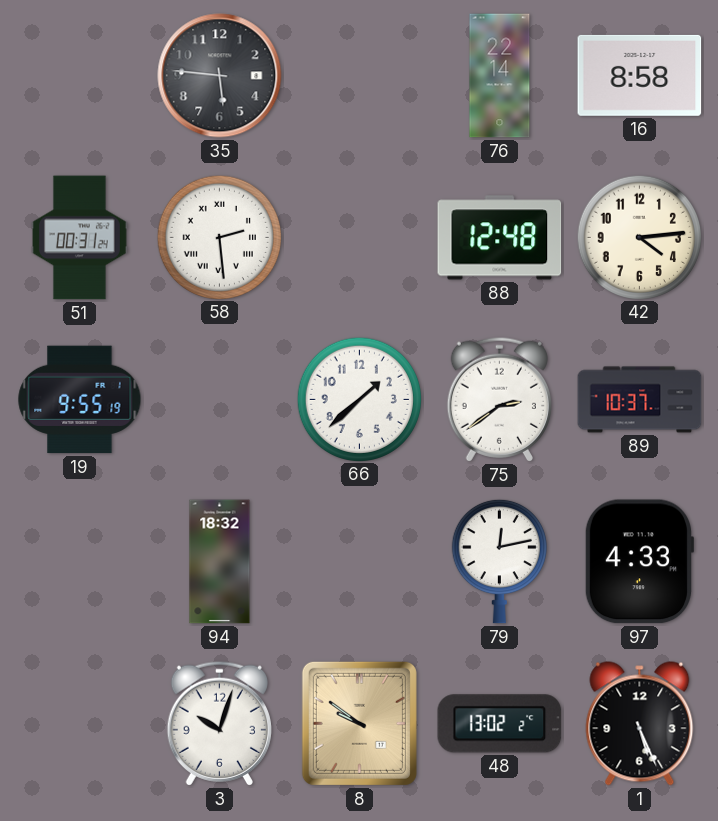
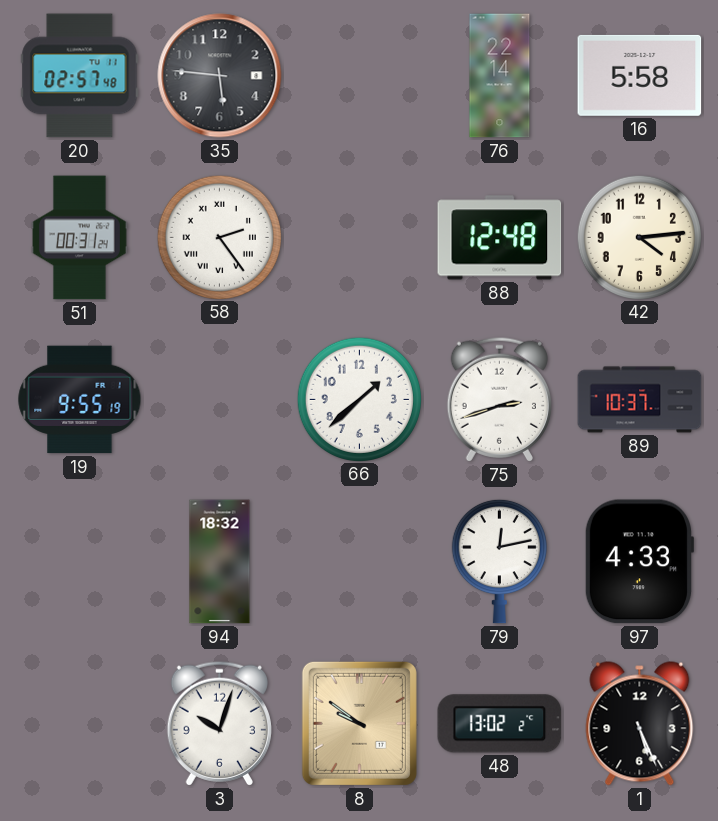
20: none -> 02:57 (80, 76)
16: 8:58 -> 5:58 (640, 75)
58: 2:29 -> 2:24 (219, 237)
75: 2:39 -> 2:42 (499, 399)
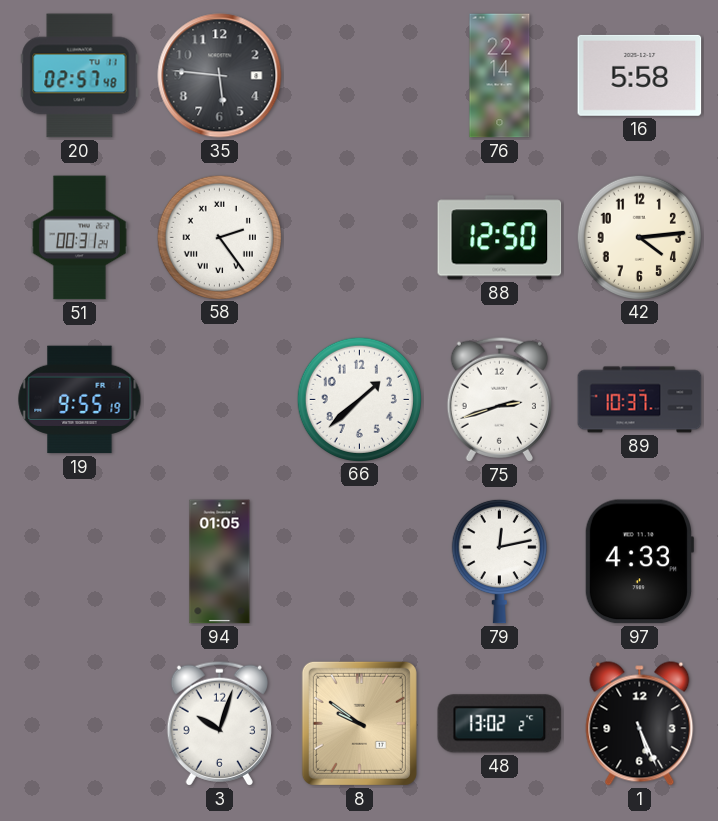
88: 12:48 -> 12:50 (500, 238)
94: 18:32 -> 01:05 (220, 562)
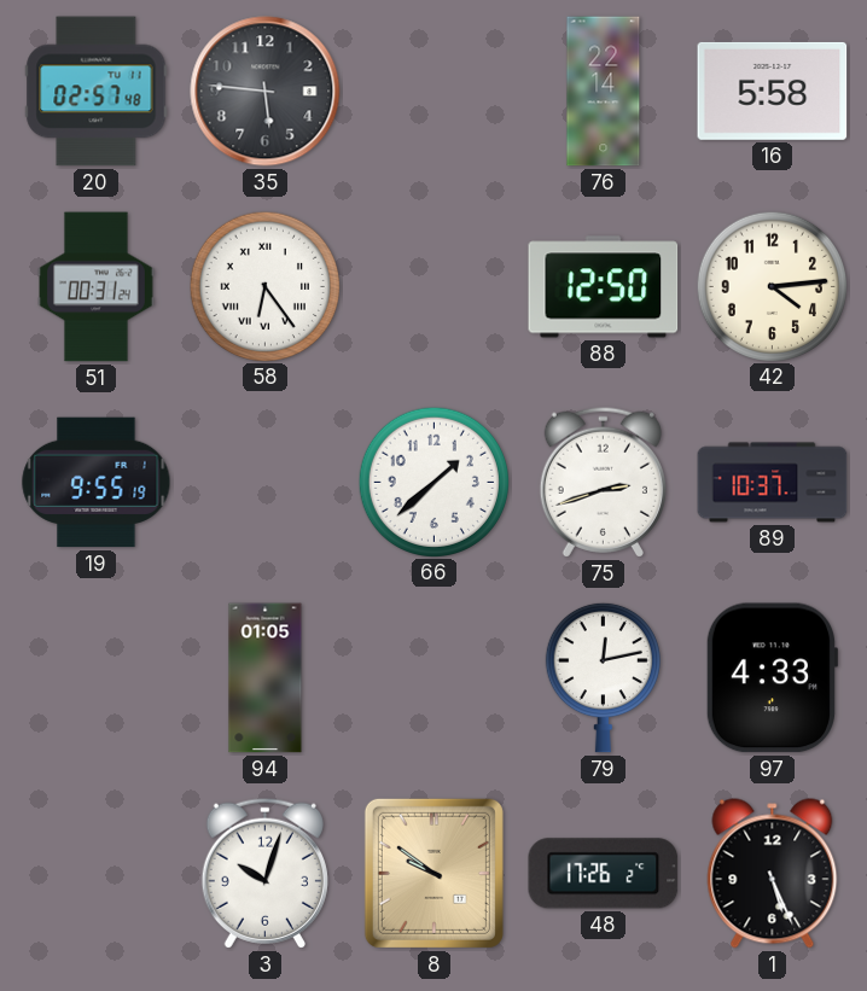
58: 2:24 -> 6:24 (264, 286)
48: 13:02 -> 17:26 (604, 874)
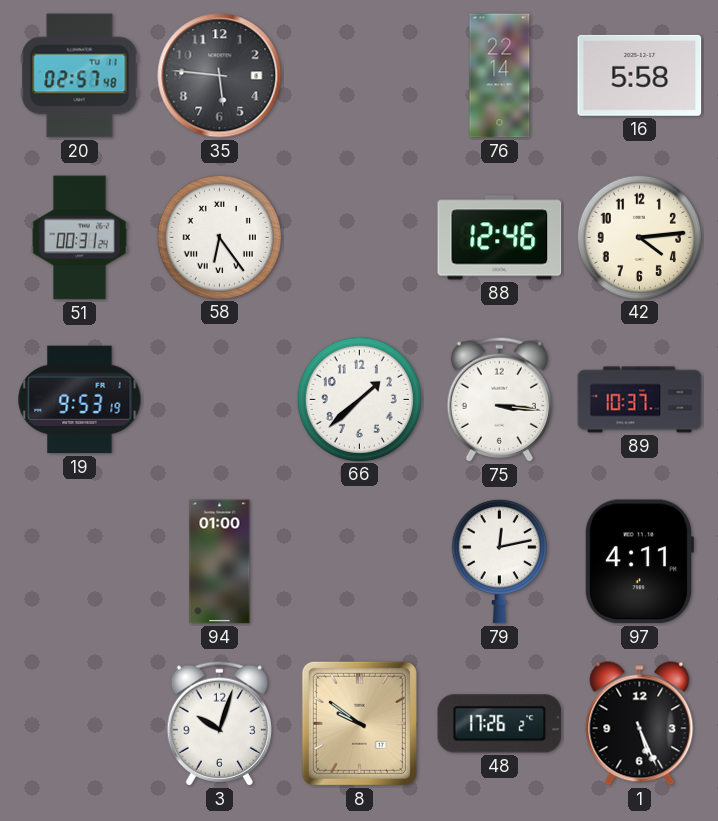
88: 12:50 -> 12:46 (500, 238)
19: 9:55 -> 9:53 (80, 400)
75: 2:42 -> 3:16 (499, 399)
94: 01:05 -> 01:00 (220, 562)
97: 4:33 -> 4:11 (638, 562)
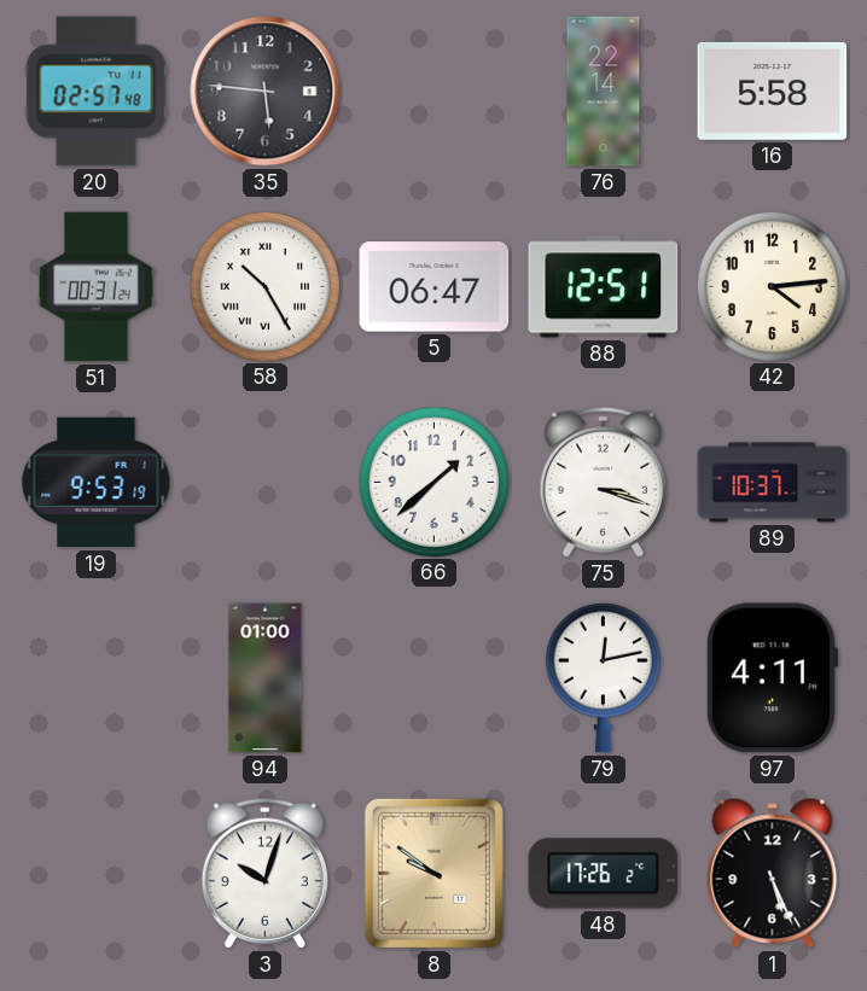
58: 6:24 -> 10:25 (264, 286)
5: none -> 06:47 (435, 287)
88: 12:46 -> 12:51 (604, 287)
75: 3:16 -> 3:18 (603, 482)
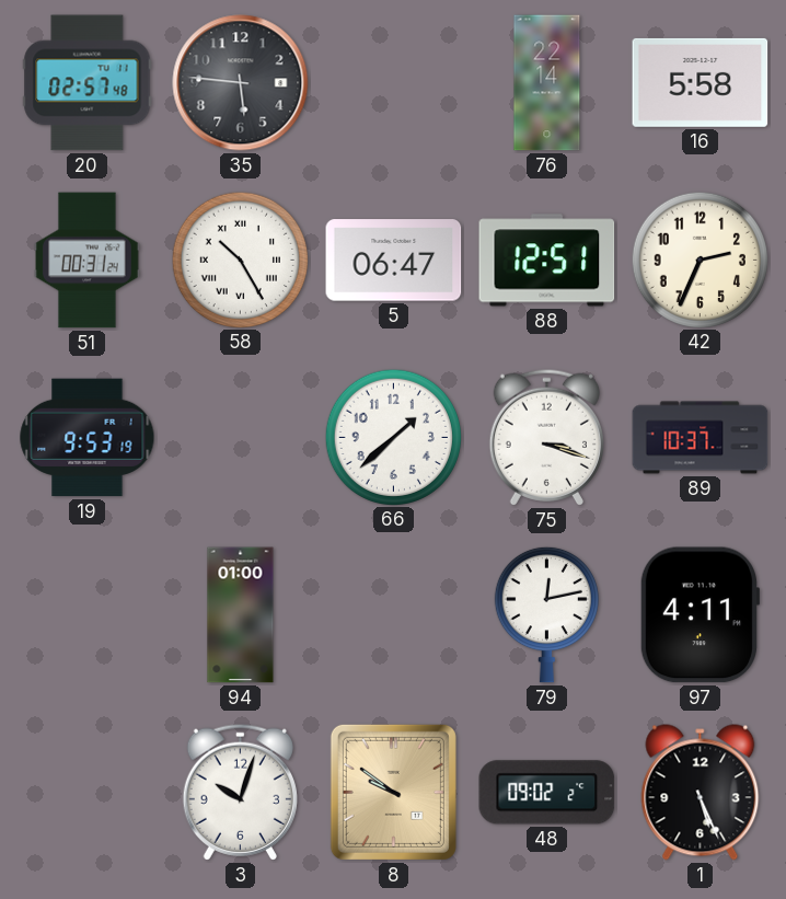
42: 4:14 -> 2:34 (700, 260)
48: 17:26 -> 09:02 (547, 793)
